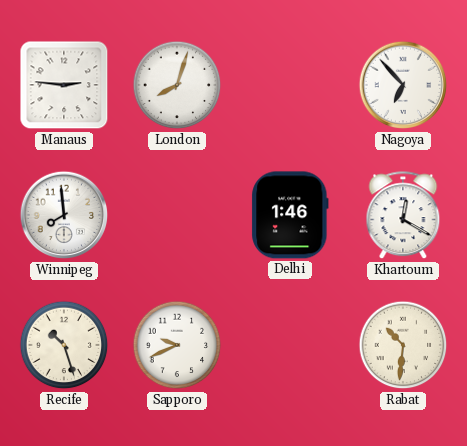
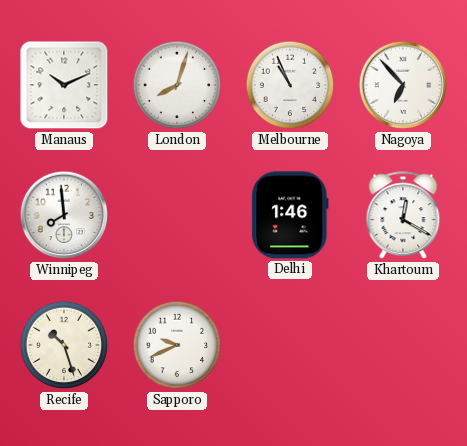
Manaus: 2:46 -> 10:11 (64, 85)
Melbourne: none -> 10:56 (290, 85)
Rabat: 10:31 -> none (403, 345)
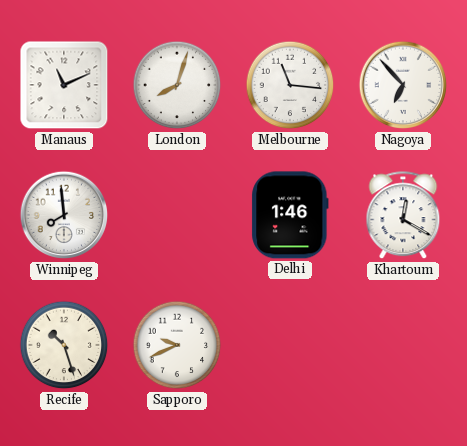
Manaus: 10:11 -> 11:11 (64, 85)
Melbourne: 10:56 -> 11:16 (290, 85)
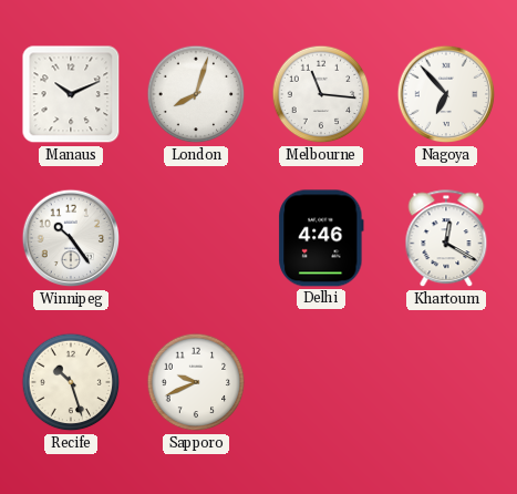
Manaus: 11:11 -> 10:11 (71, 94)
Winnipeg: 7:59 -> 10:24 (71, 238)
Delhi: 1:46 -> 4:46 (321, 238)
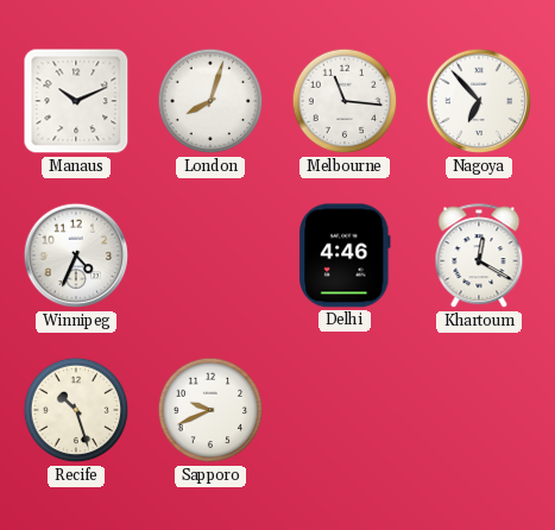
Winnipeg: 10:24 -> 4:34 (76, 255)
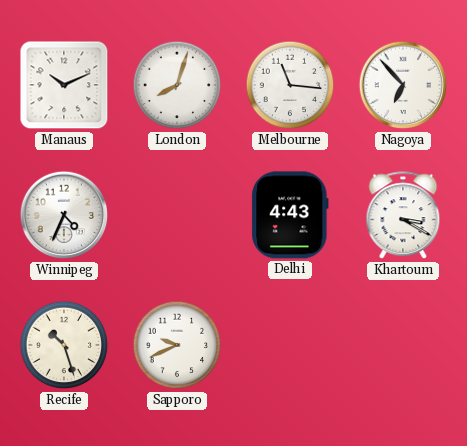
Delhi: 4:46 -> 4:43 (290, 215)
Khartoum: 12:20 -> 3:20 (403, 216)
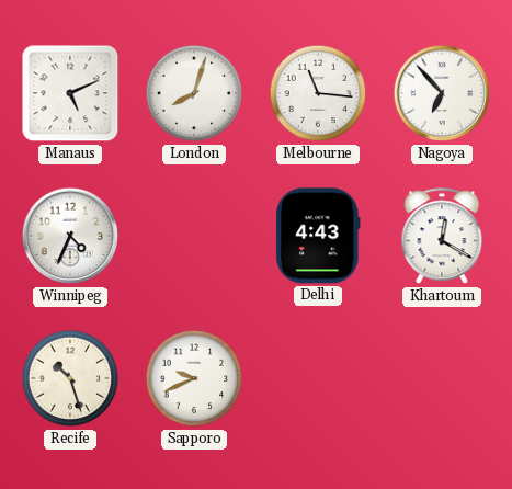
Manaus: 10:11 -> 5:11 (70, 93)
Khartoum: 3:20 -> 12:20 (442, 237)
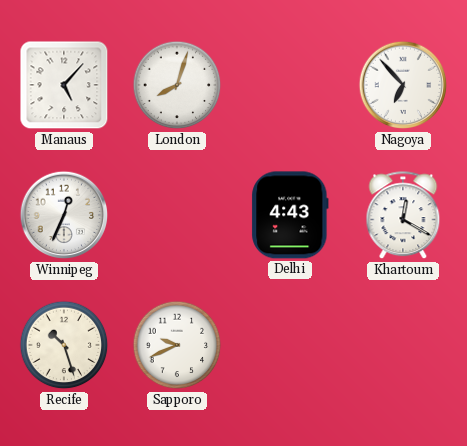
Manaus: 5:11 -> 5:07 (64, 85)
Melbourne: 11:16 -> none (318, 93)
Winnipeg: 4:34 -> 12:34 (64, 215)
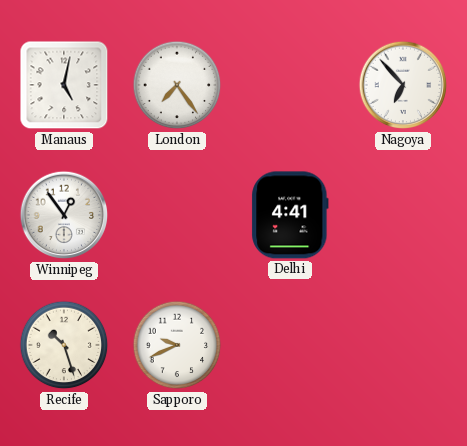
Manaus: 5:07 -> 5:02 (64, 85)
London: 8:03 -> 7:24 (177, 85)
Winnipeg: 12:34 -> 12:54 (64, 215)
Delhi: 4:43 -> 4:41 (290, 215)
Khartoum: 12:20 -> none (403, 216)
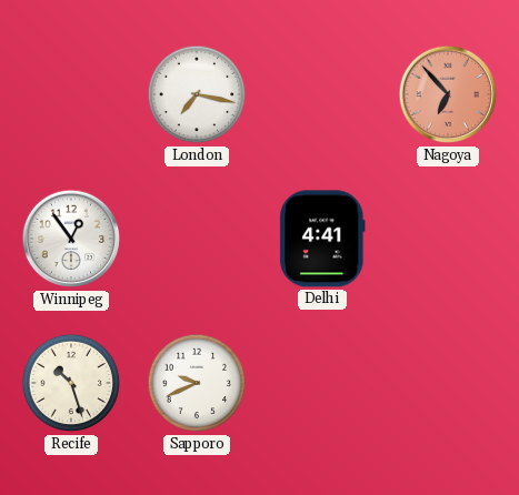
Manaus: 5:02 -> none (64, 85)
London: 7:24 -> 7:17 (197, 94)
Nagoya dial: white -> salmon (448, 94)
